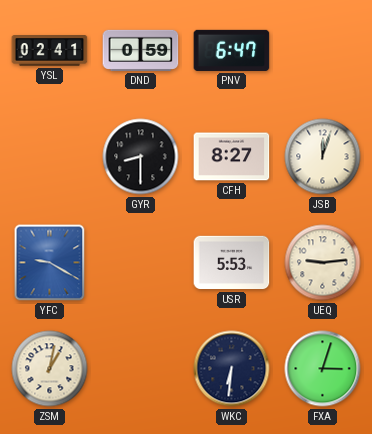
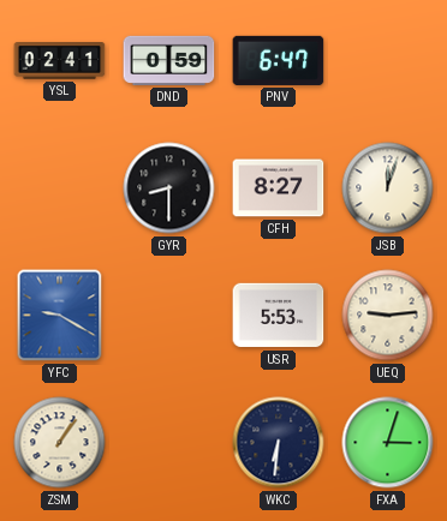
ZSM: 1:02 -> 1:06 (60, 443)
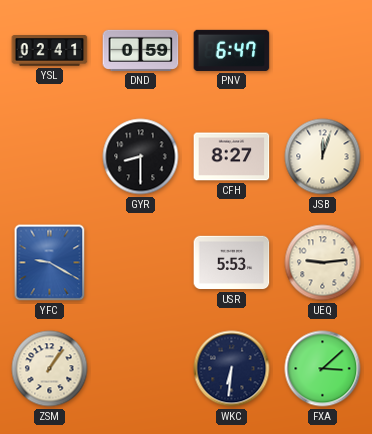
FXA: 3:03 -> 3:08 (323, 369)
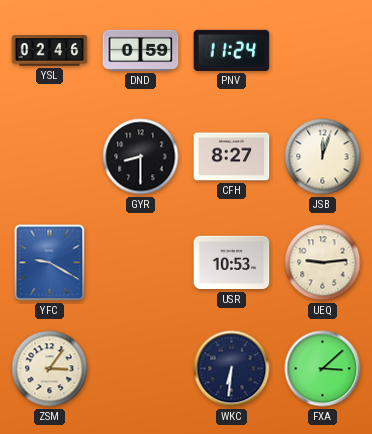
YSL: 02:41 -> 02:46 (50, 51)
PNV: 6:47 -> 11:24 (232, 50)
USR: 5:53 -> 10:53 (232, 263)
ZSM: 1:06 -> 3:06 (50, 369)
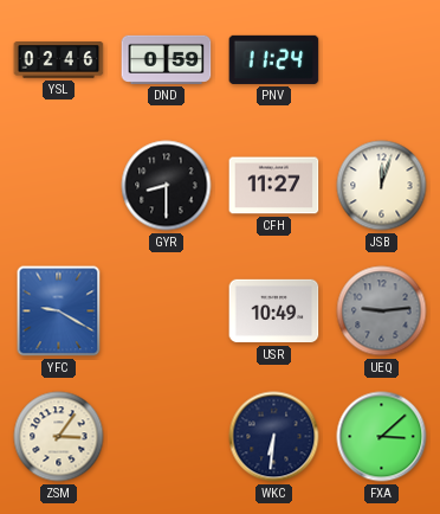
CFH: 8:27 -> 11:27 (274, 186)
USR: 10:53 -> 10:49 (274, 311)
UEQ dial: cream -> grey (382, 311)
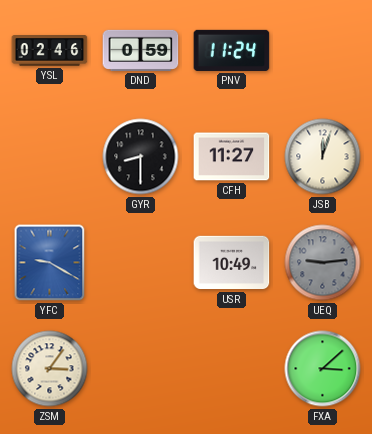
WKC: 6:31 -> none (274, 437)
